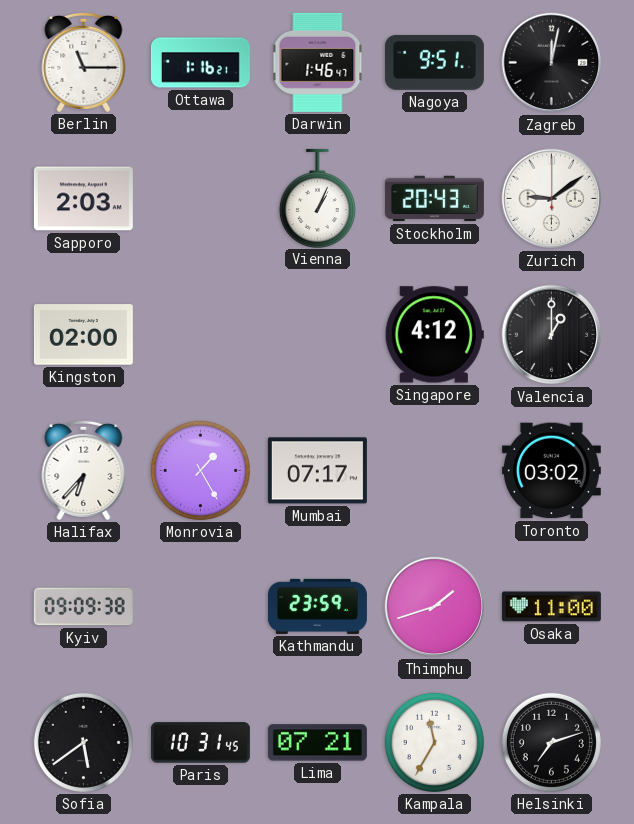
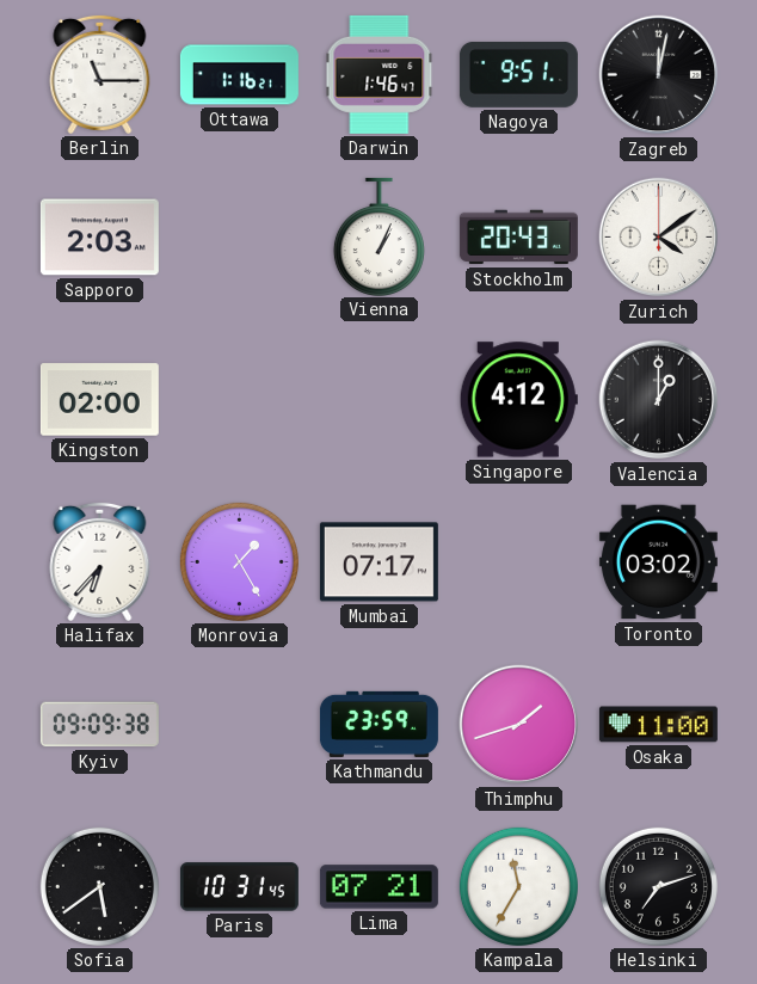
Zurich: 9:09 -> 4:09 (659, 238)
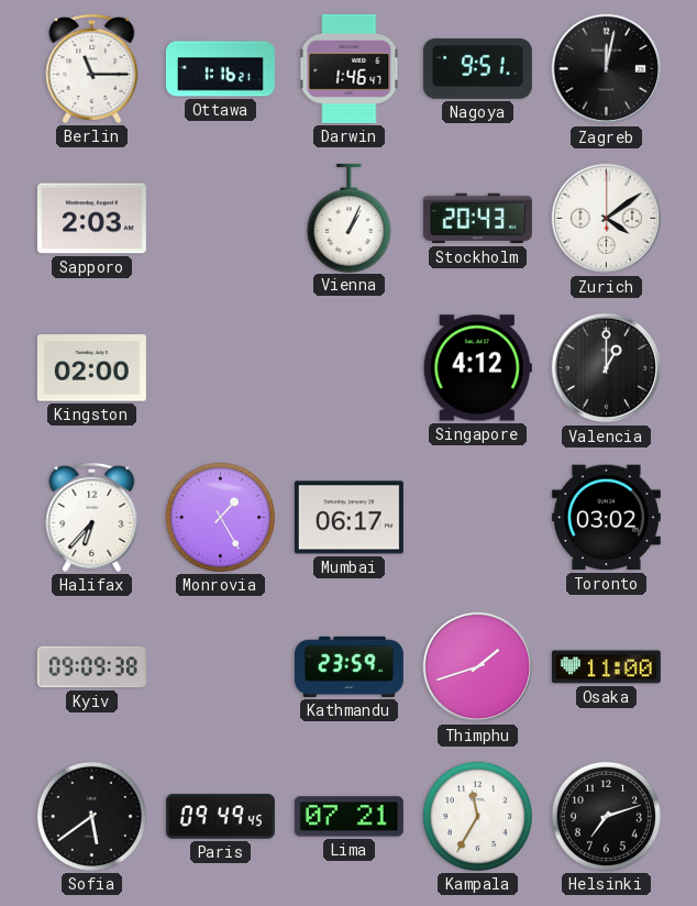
Mumbai: 07:17 -> 06:17 (348, 518)
Paris: 10:31 -> 09:49 (220, 817)
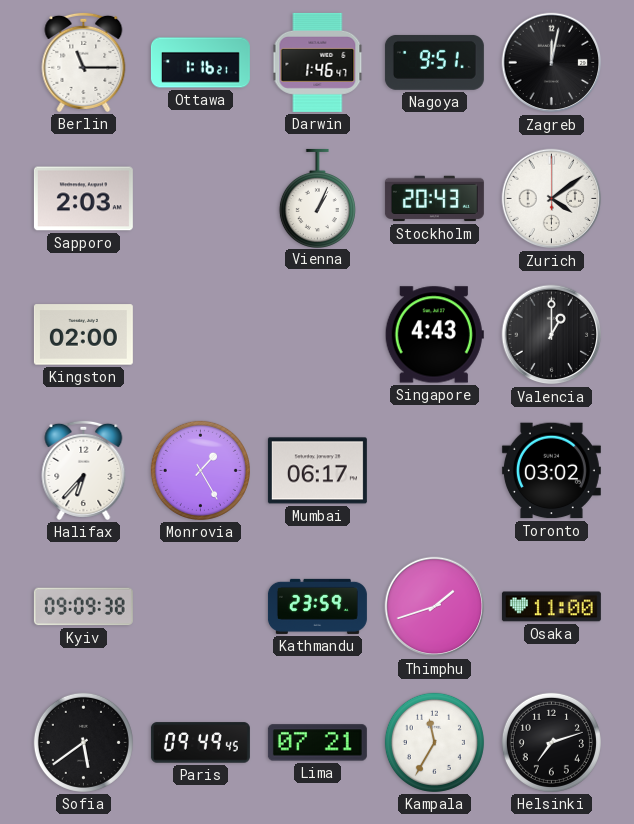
Singapore: 4:12 -> 4:43 (434, 335)
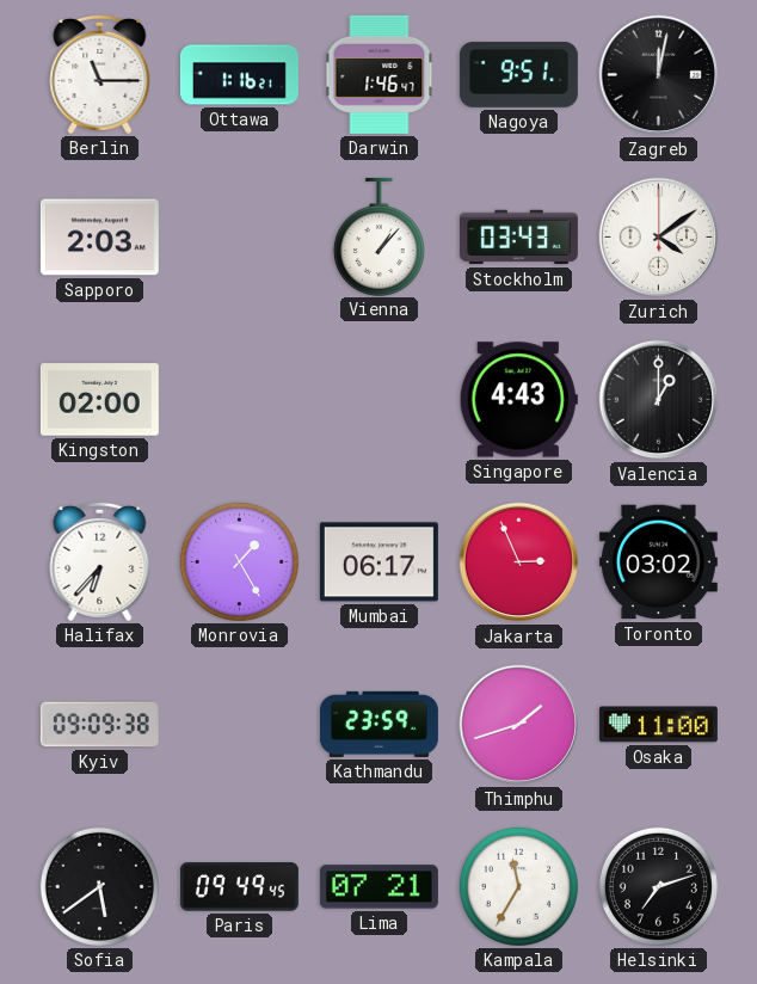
Vienna: 1:04 -> 1:07 (378, 236)
Stockholm: 20:43 -> 03:43 (518, 238)
Jakarta: none -> 2:56 (519, 562)
